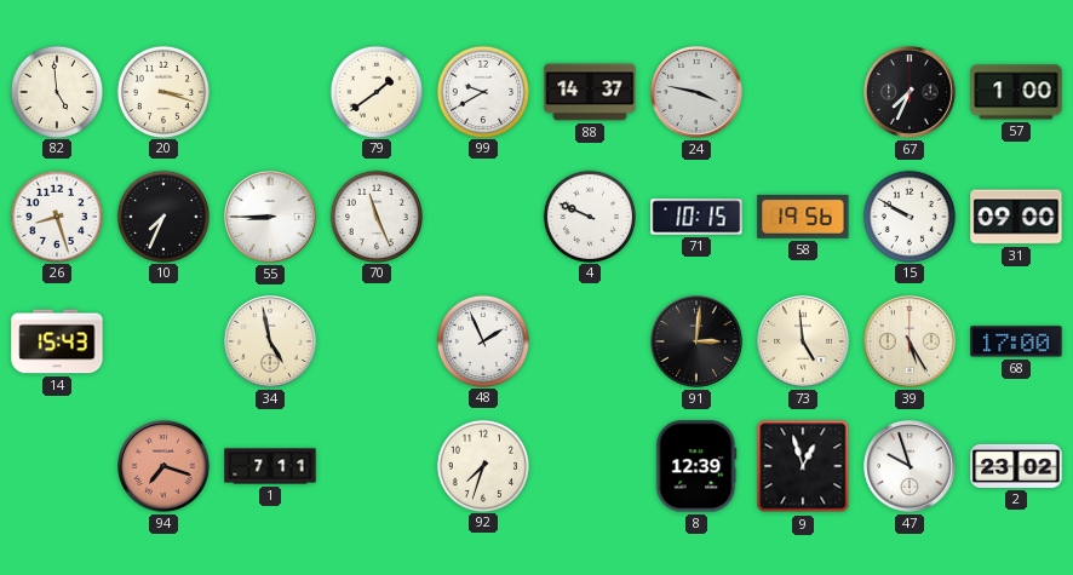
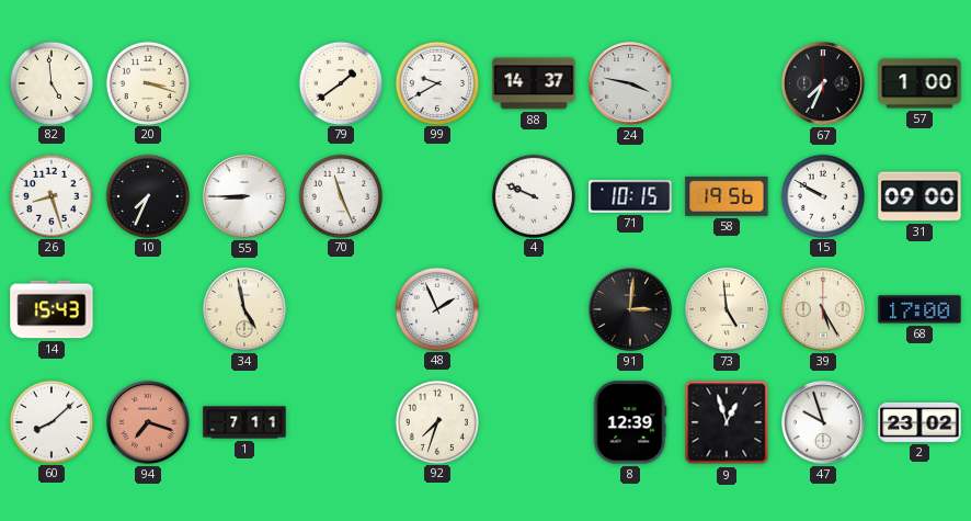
60: none -> 8:08 (50, 421)
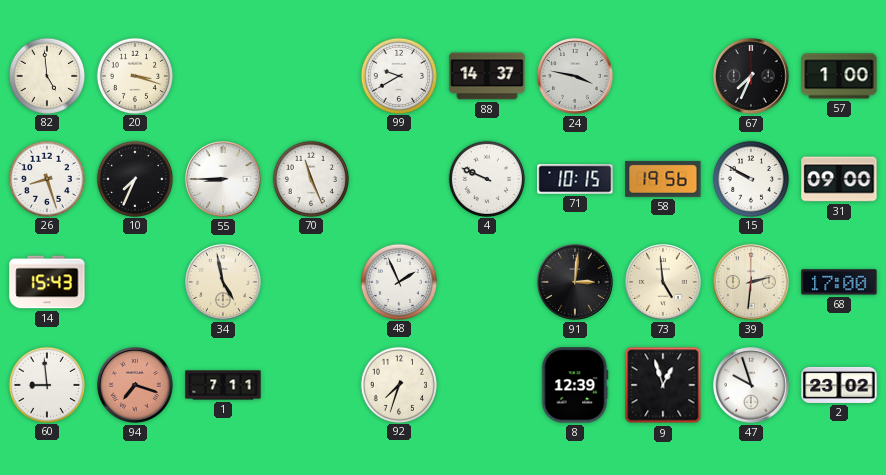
79: 1:39 -> none (340, 82)
39: 5:25 -> 2:31 (752, 283)
60: 8:08 -> 8:59 (46, 384)
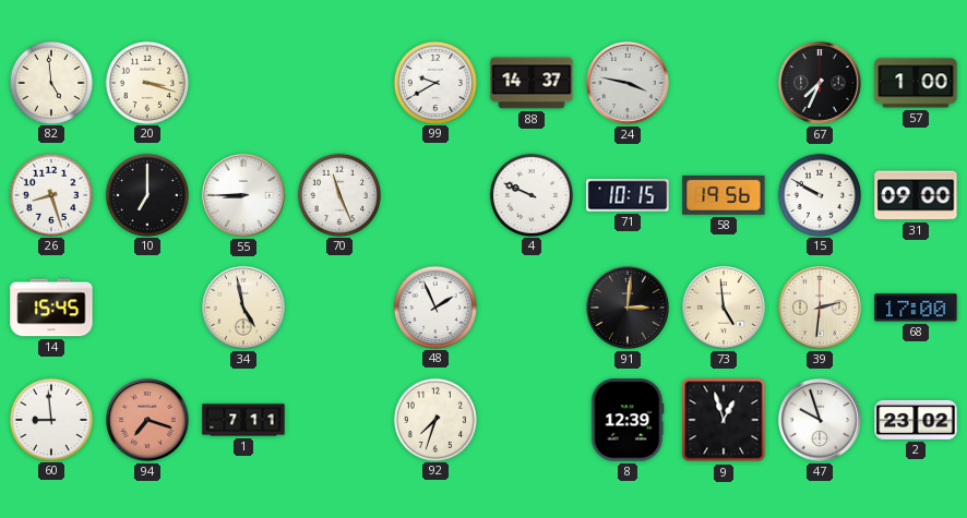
10: 7:34 -> 7:00 (146, 194)
14: 15:43 -> 15:45 (51, 308)
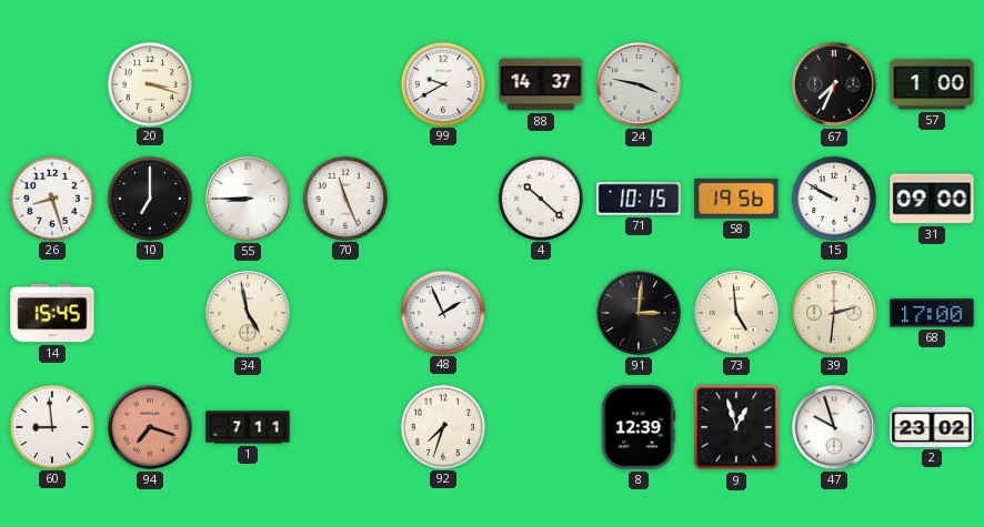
82: 4:59 -> none (50, 82)
4: 9:49 -> 10:22 (540, 197)
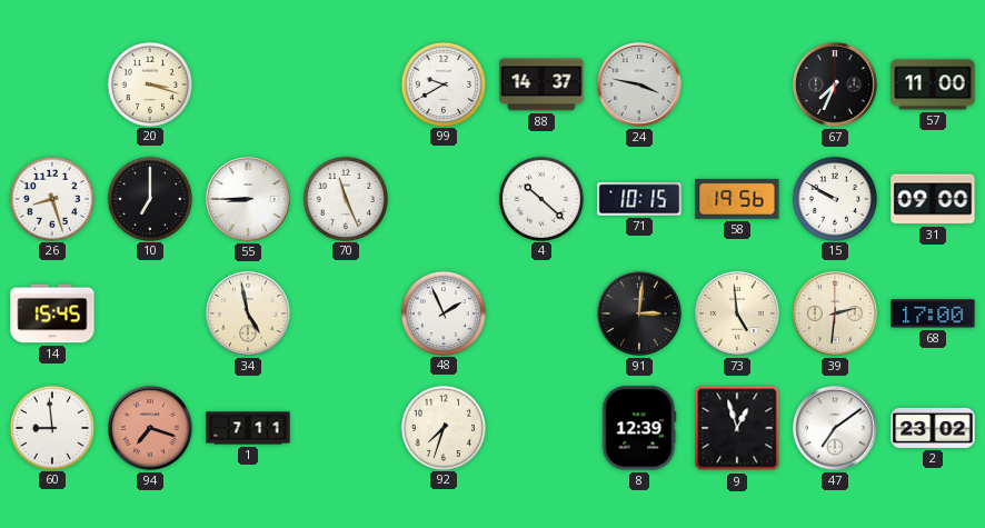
57: 1:00 -> 11:00 (933, 84)
47: 9:57 -> 7:09 (836, 429)
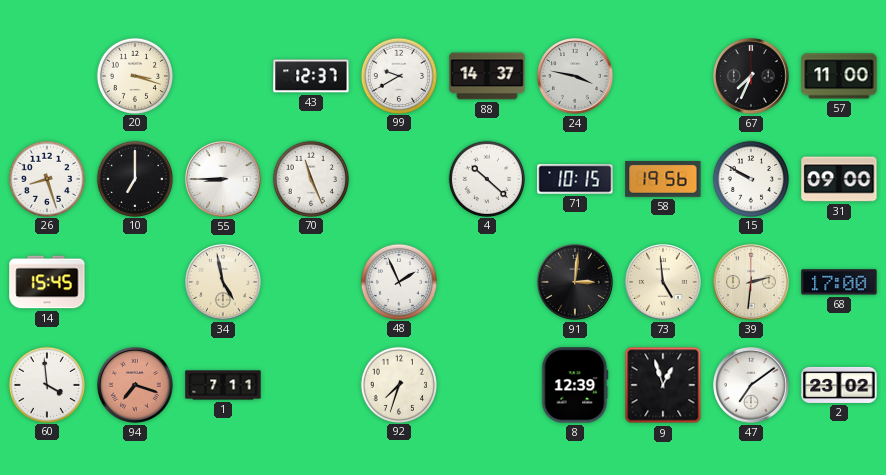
43: none -> 12:37 (311, 76)
60: 8:59 -> 3:59 (46, 384)
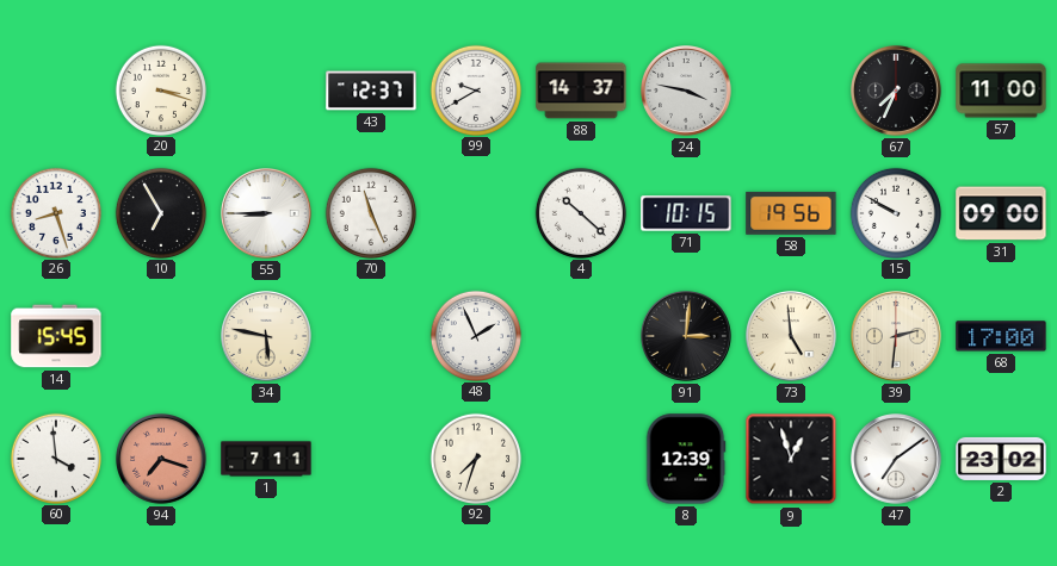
10: 7:00 -> 6:55 (160, 212)
34: 4:58 -> 5:47 (267, 337)
